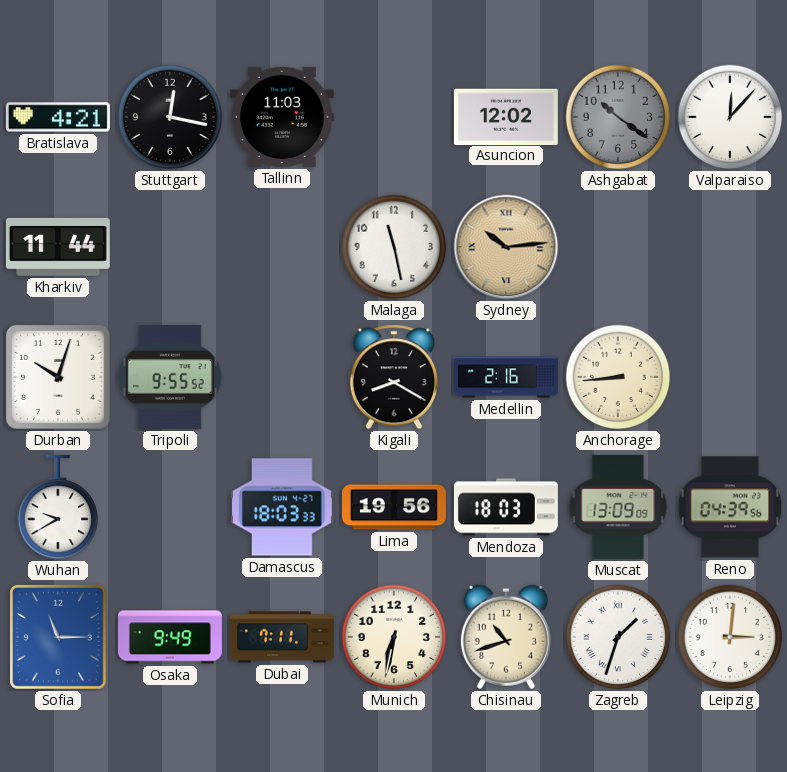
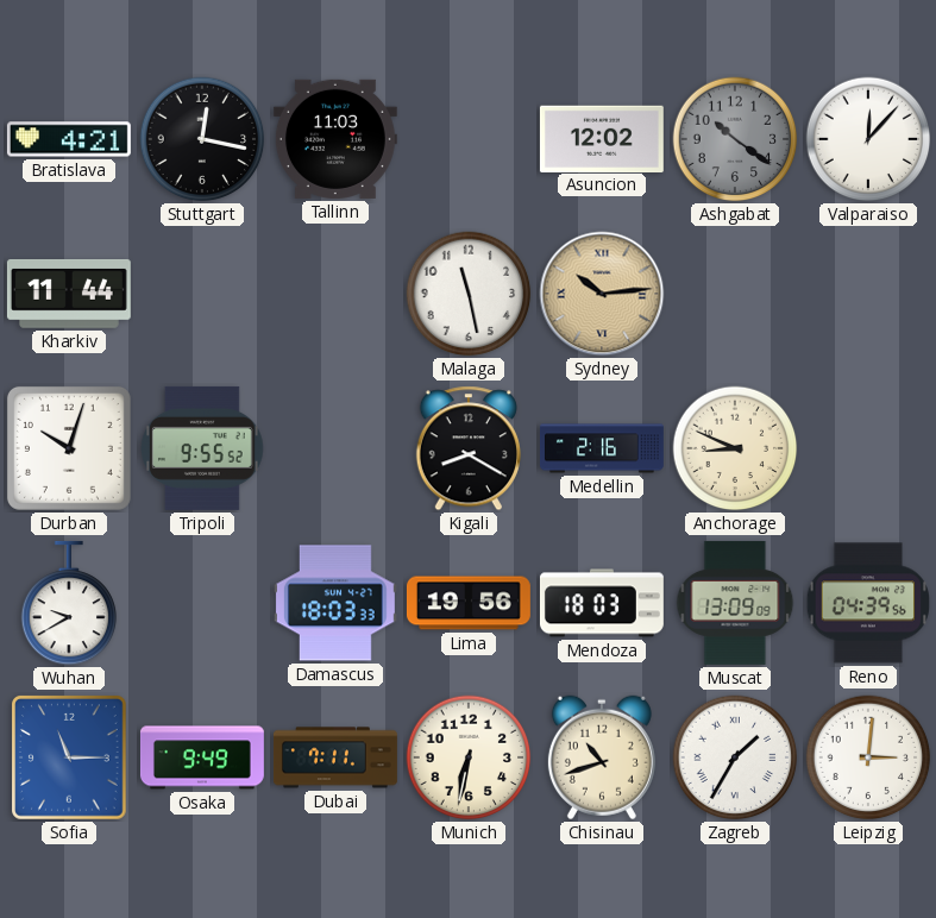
Anchorage: 8:44 -> 8:49 (735, 448)
Zagreb: 1:33 -> 1:35 (735, 757)
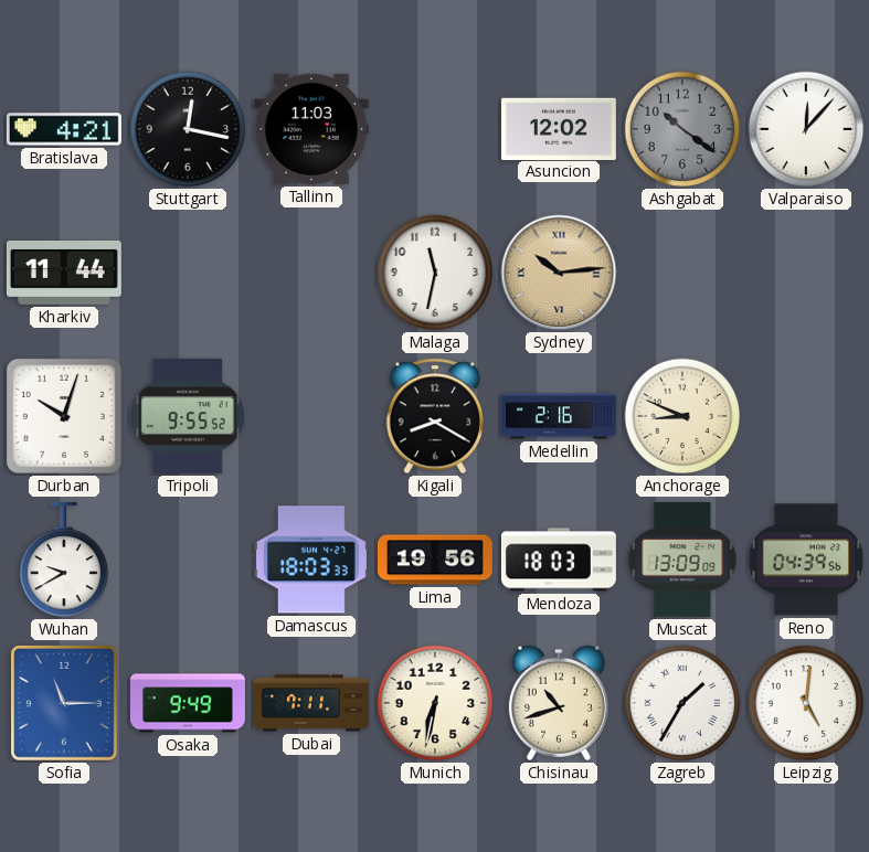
Malaga: 11:28 -> 11:32 (435, 273)
Leipzig: 3:01 -> 5:01 (806, 703)
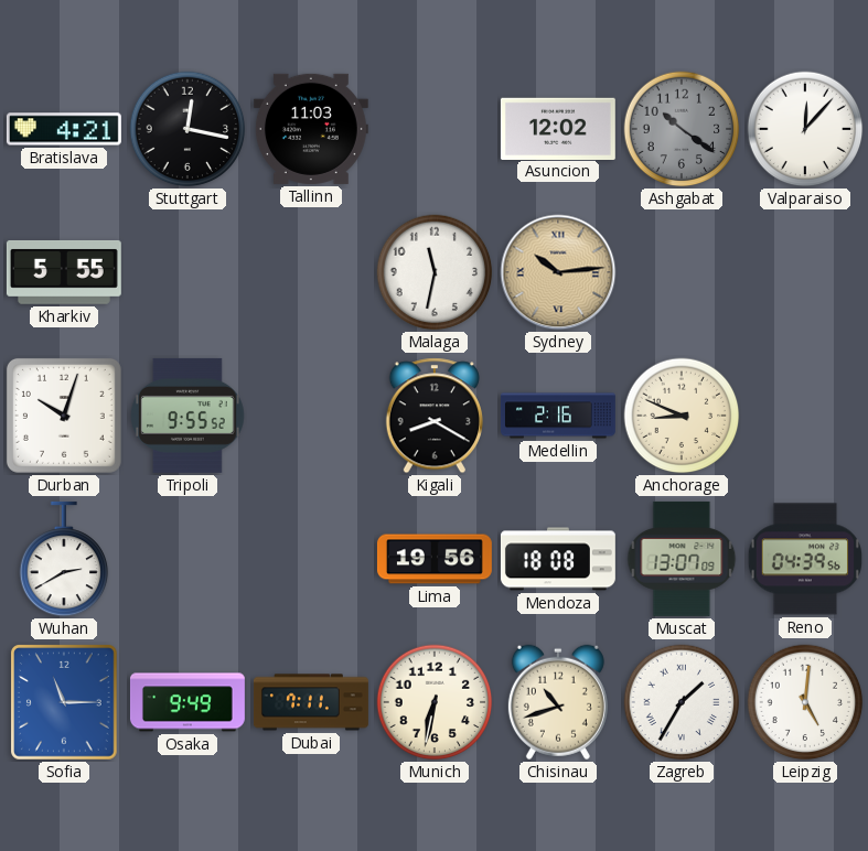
Kharkiv: 11:44 -> 5:55 (64, 272)
Wuhan: 9:40 -> 2:40 (64, 559)
Damascus: 18:03 -> none (311, 560)
Mendoza: 18:03 -> 18:08 (558, 559)
Muscat: 13:09 -> 13:07 (682, 559)
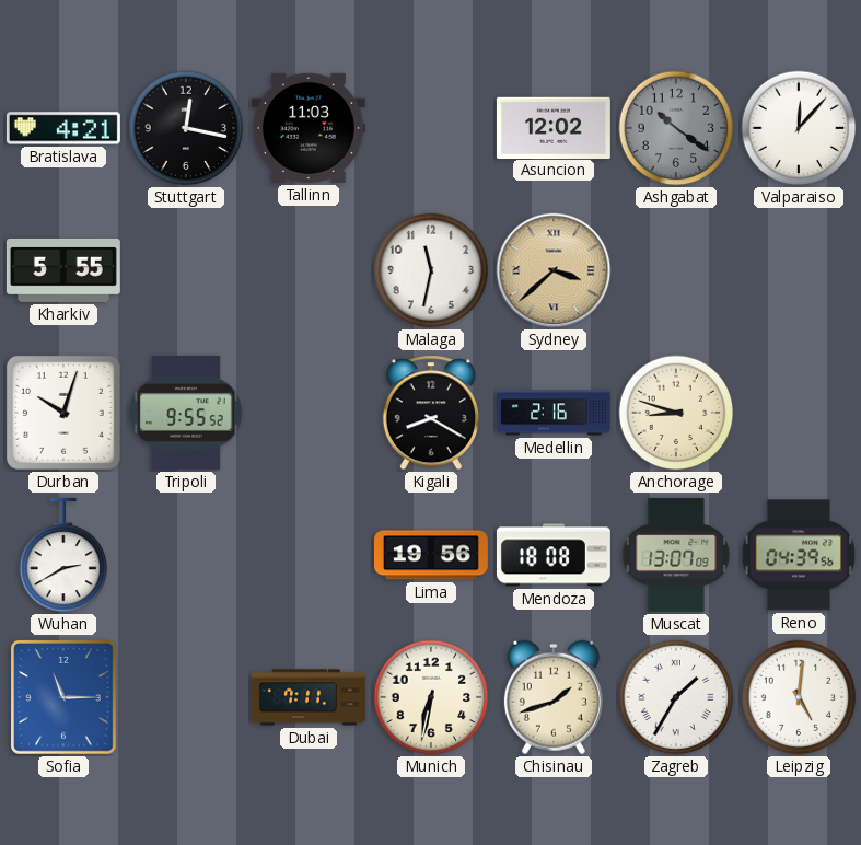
Sydney: 10:14 -> 3:38 (554, 270)
Anchorage: 8:49 -> 8:48 (676, 413)
Osaka: 9:49 -> none (187, 702)
Chisinau: 10:42 -> 1:42 (554, 697)
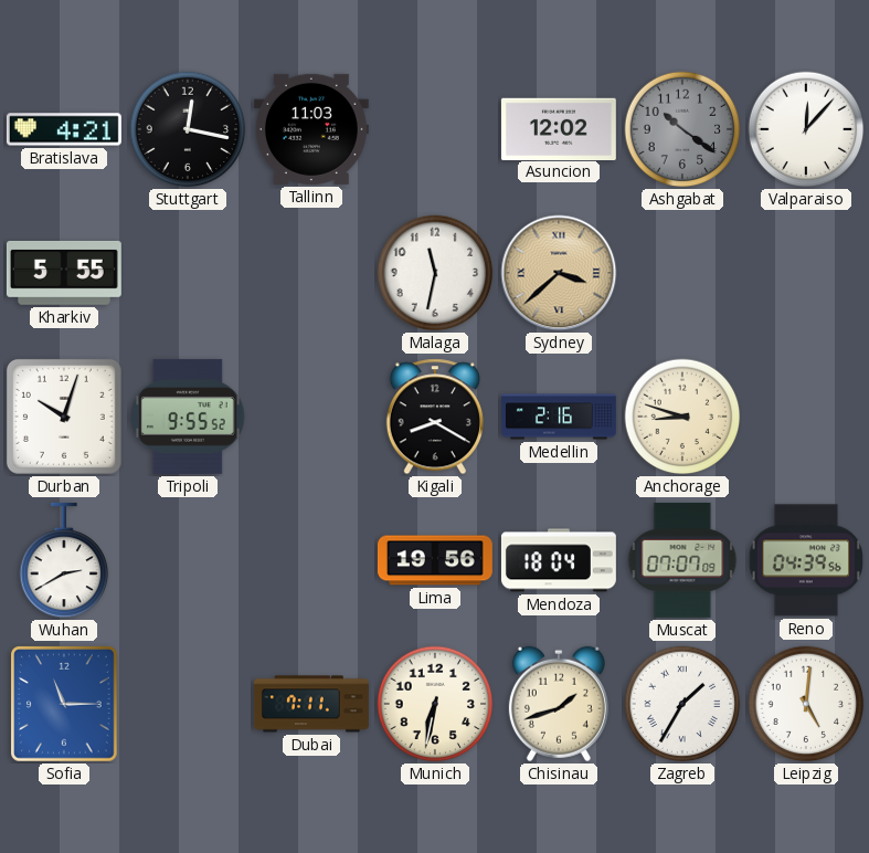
Mendoza: 18:08 -> 18:04 (559, 560)
Muscat: 13:07 -> 07:07 (682, 560)
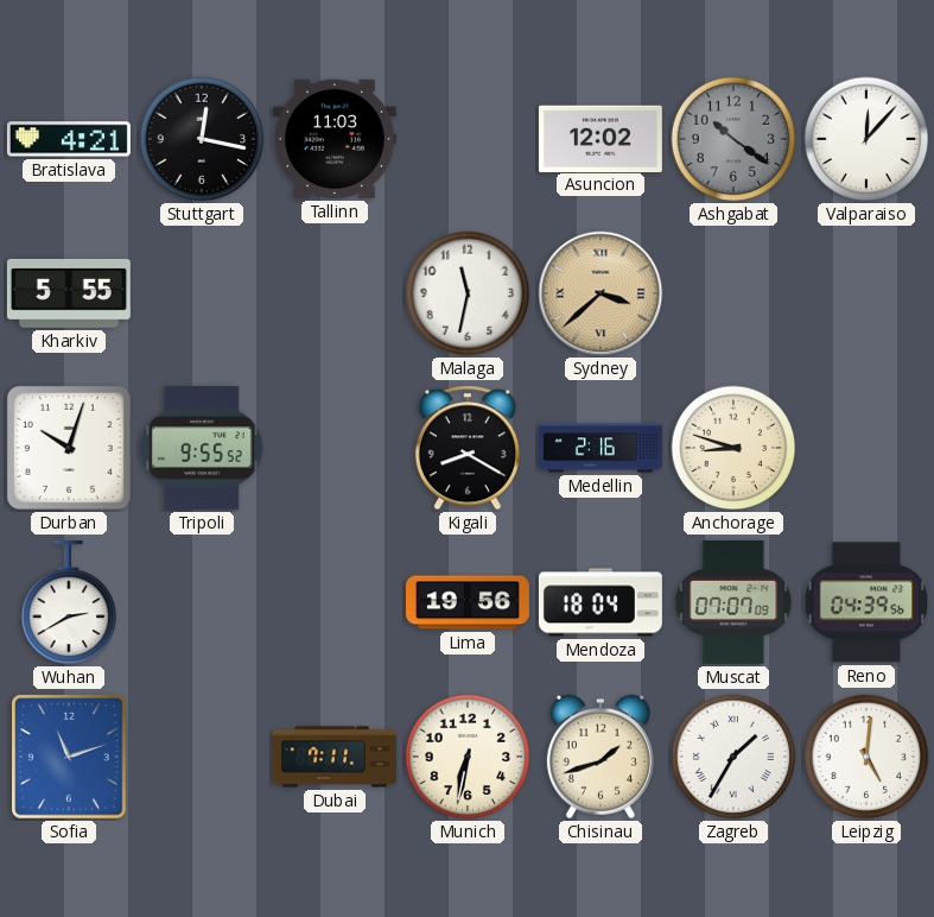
Sofia: 11:15 -> 11:12 (70, 758)
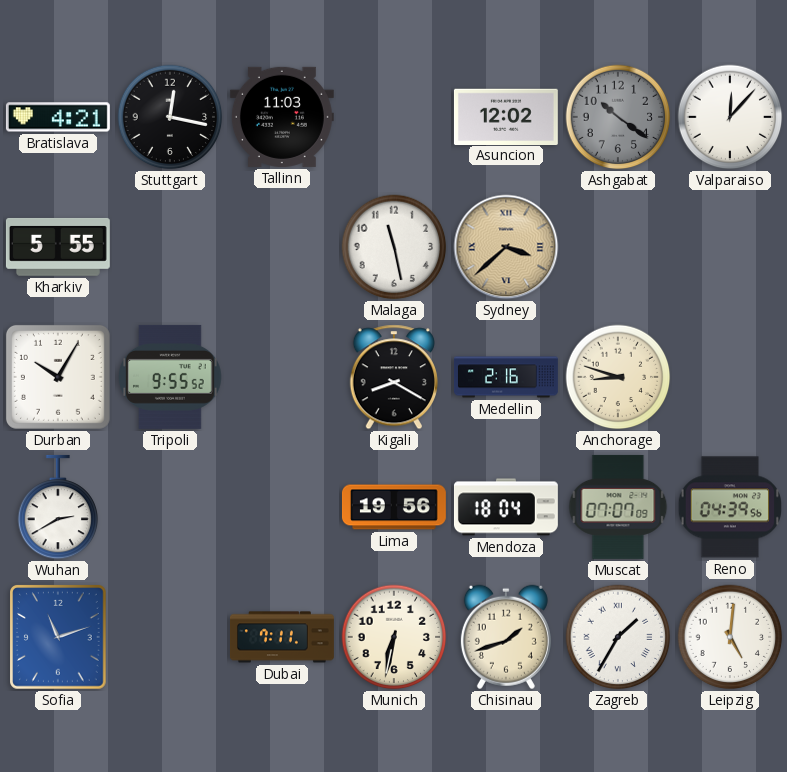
Malaga: 11:32 -> 11:28 (394, 247)
Durban: 10:03 -> 10:05 (58, 377)
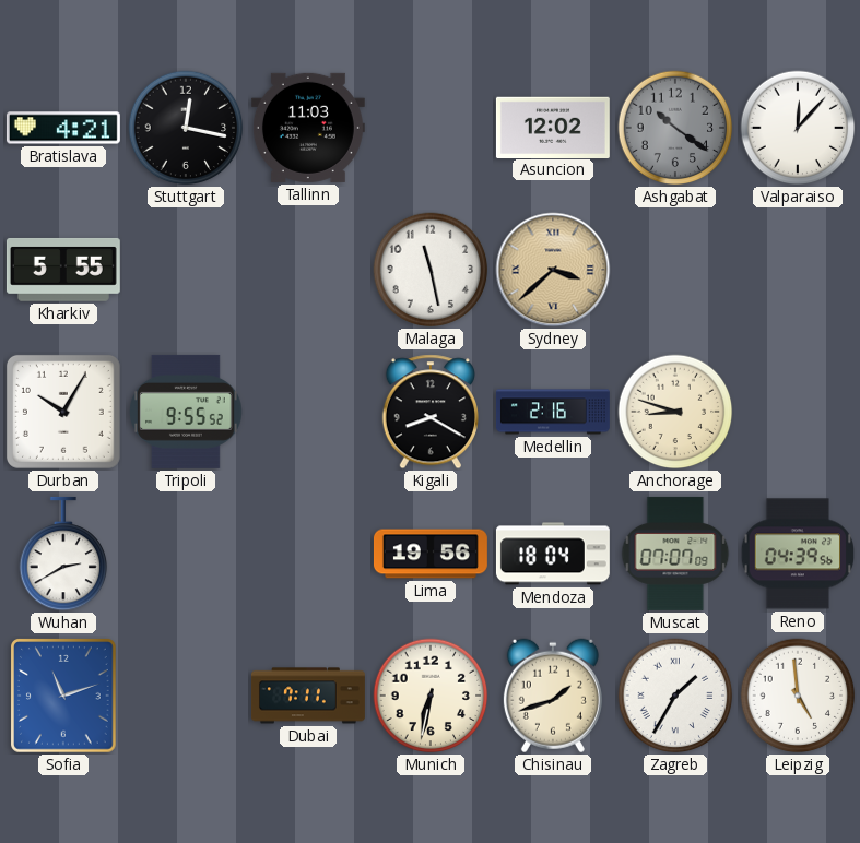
Leipzig: 5:01 -> 4:59 (798, 696)
